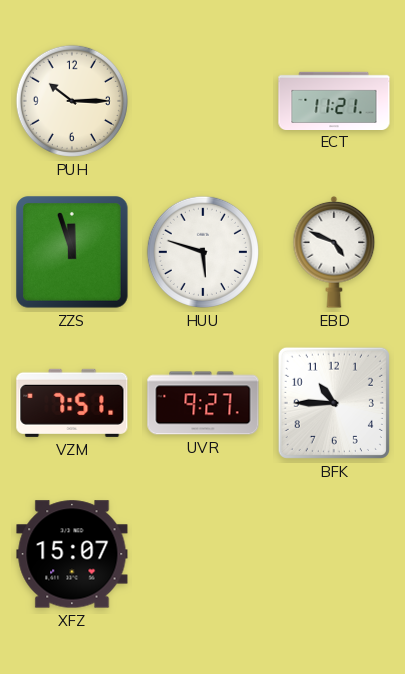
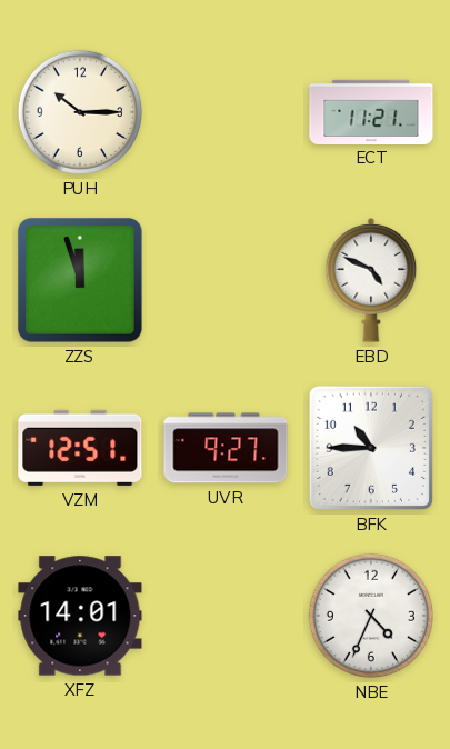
HUU: 5:48 -> none (203, 252)
VZM: 7:51 -> 12:51 (80, 448)
XFZ: 15:07 -> 14:01 (80, 616)
NBE: none -> 4:34 (371, 616)
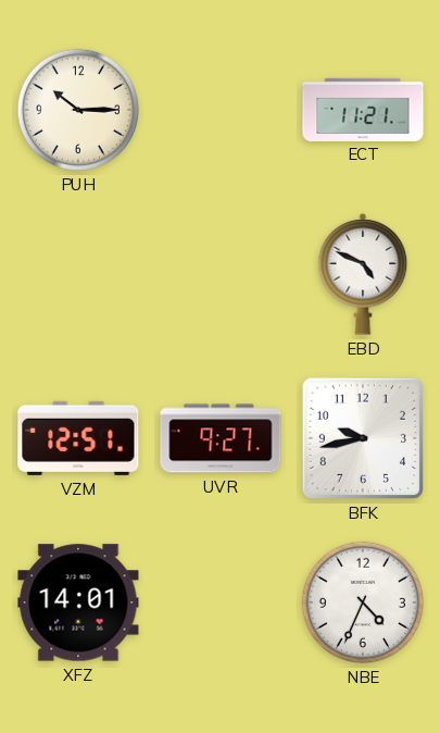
ZZS: 11:57 -> none (80, 280)
BFK: 10:45 -> 9:43 (363, 438)
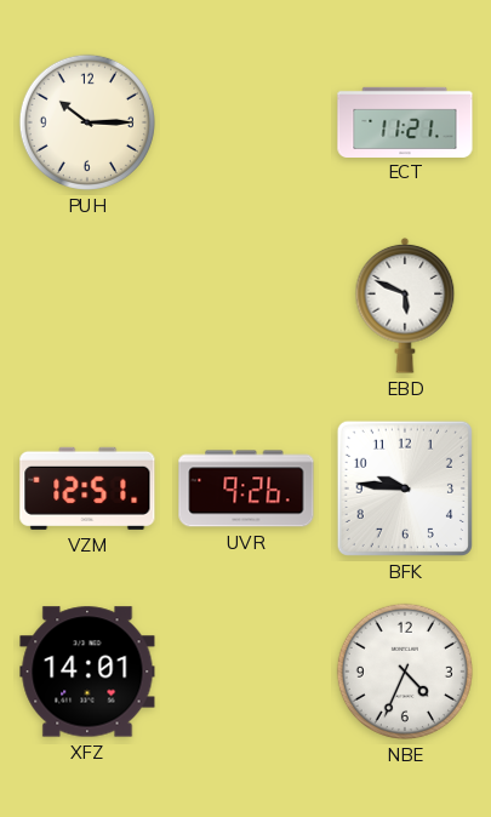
EBD: 4:49 -> 5:49 (405, 305)
UVR: 9:27 -> 9:26 (246, 489)
BFK: 9:43 -> 9:46 (405, 489)
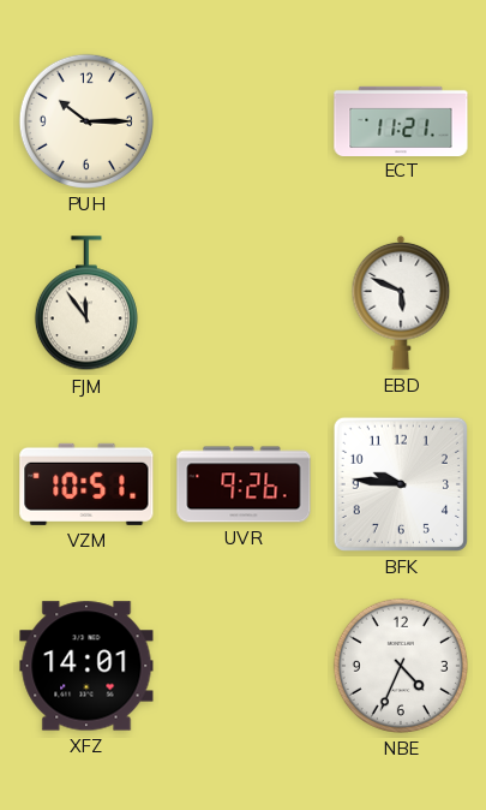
FJM: none -> 11:54 (86, 304)
VZM: 12:51 -> 10:51 (86, 484)
